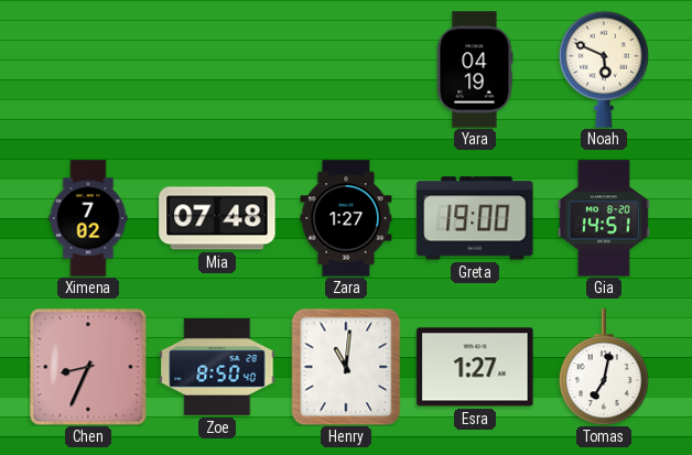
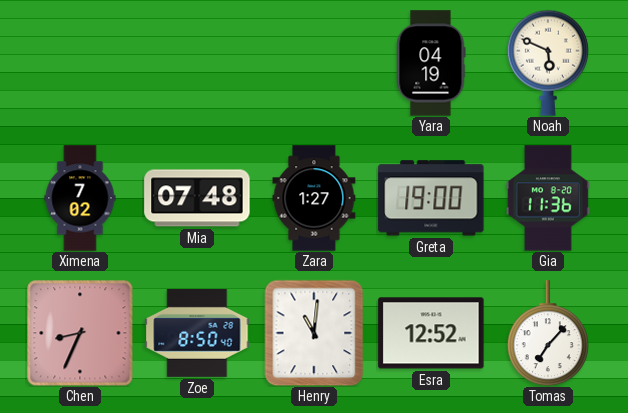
Gia: 14:51 -> 11:36 (548, 198)
Esra: 1:27 -> 12:52 (431, 333)
Tomas: 7:02 -> 7:07 (548, 333)
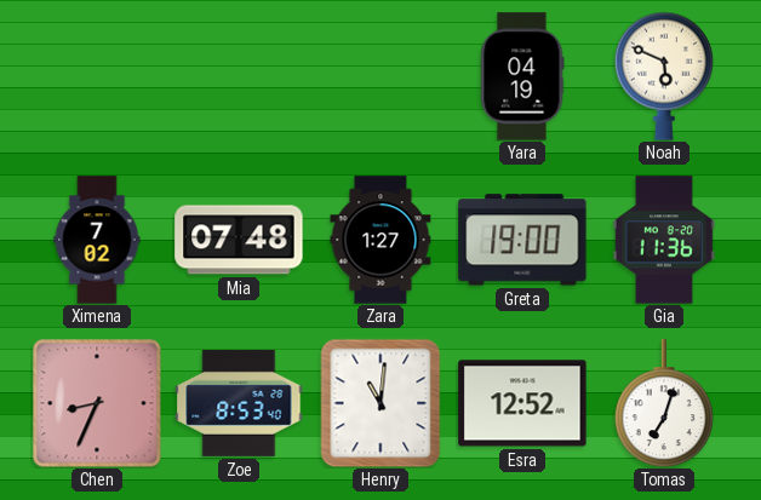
Zoe: 8:50 -> 8:53 (239, 403)
Tomas: 7:07 -> 7:03 (664, 403)
